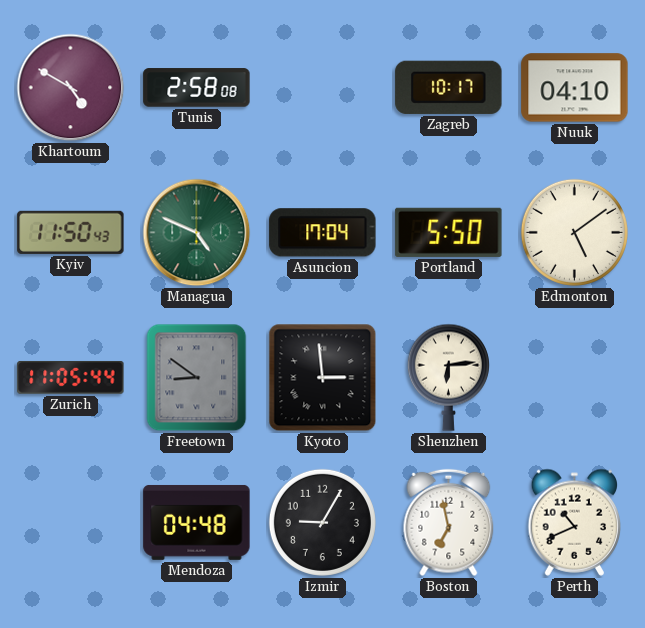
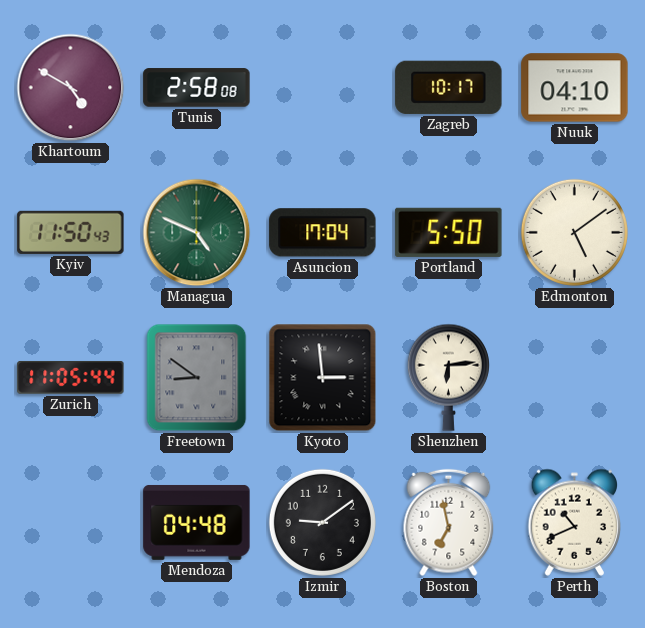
Izmir: 9:05 -> 9:09 (322, 522)
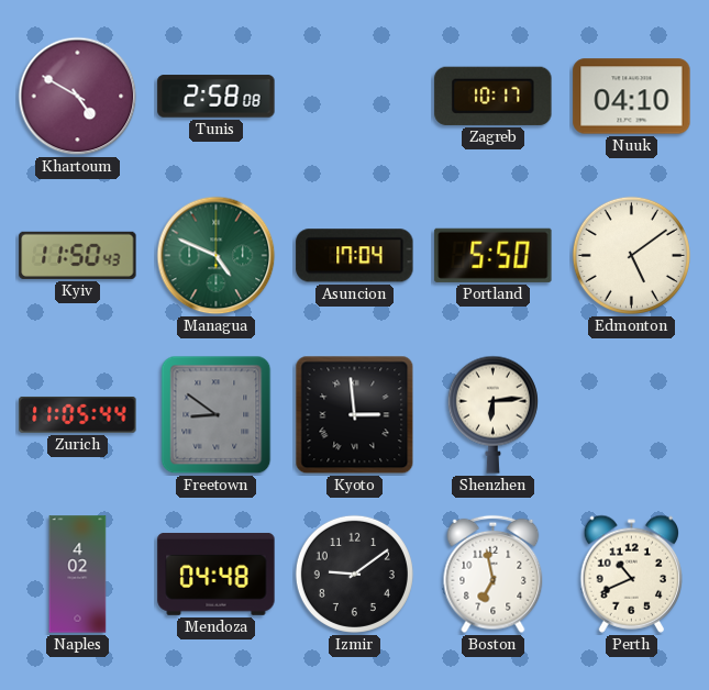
Naples: none -> 4:02 (78, 575)
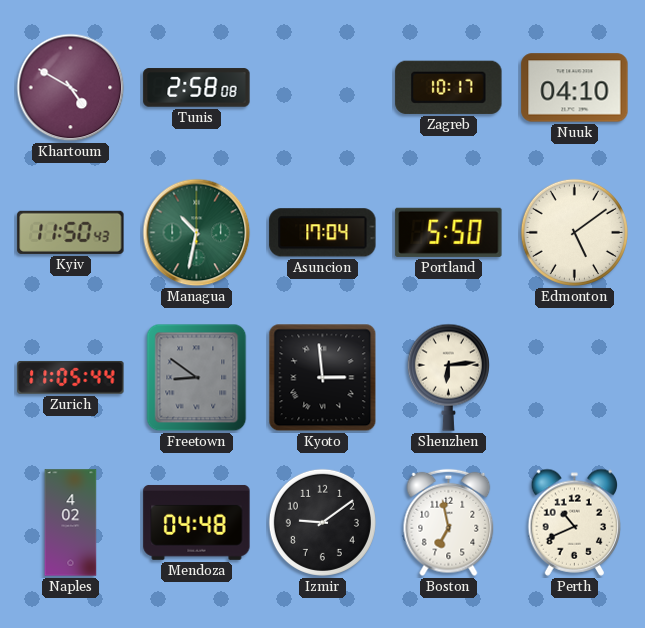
Managua: 4:49 -> 10:32 (197, 233)
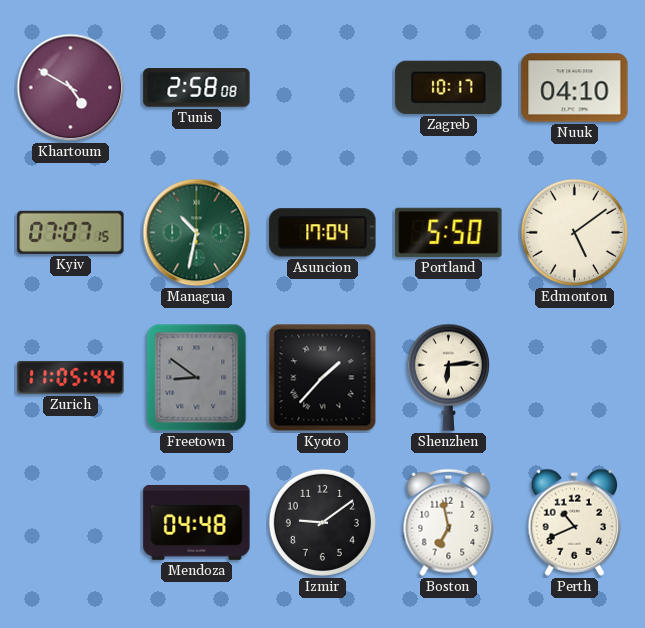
Kyiv: 11:50 -> 07:07 (71, 232)
Kyoto: 2:59 -> 1:37 (323, 378)
Naples: 4:02 -> none (71, 523)
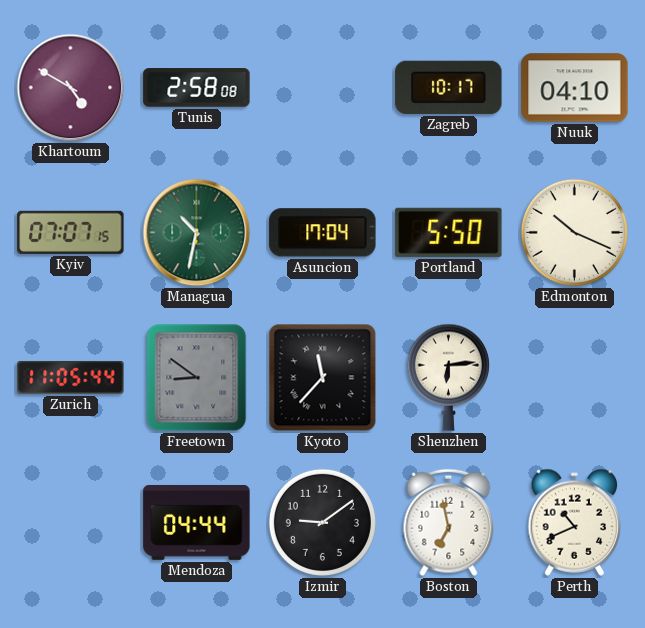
Edmonton: 5:09 -> 10:19 (574, 232)
Kyoto: 1:37 -> 11:37 (323, 378)
Mendoza: 04:48 -> 04:44 (197, 522)
